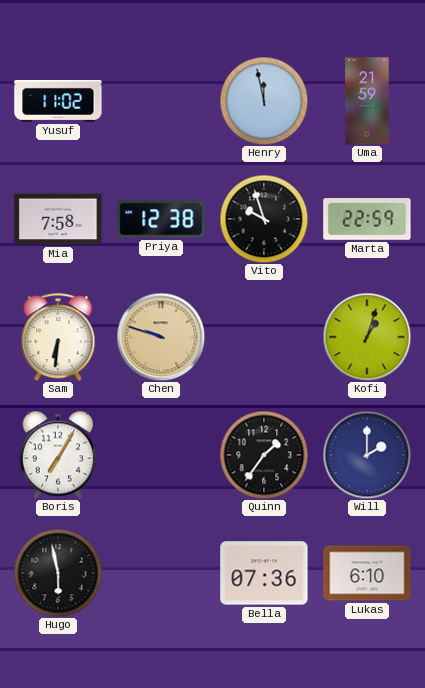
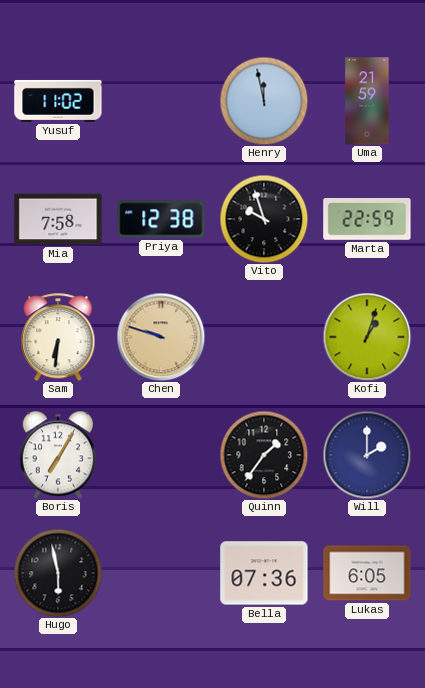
Lukas: 6:10 -> 6:05 (367, 573)
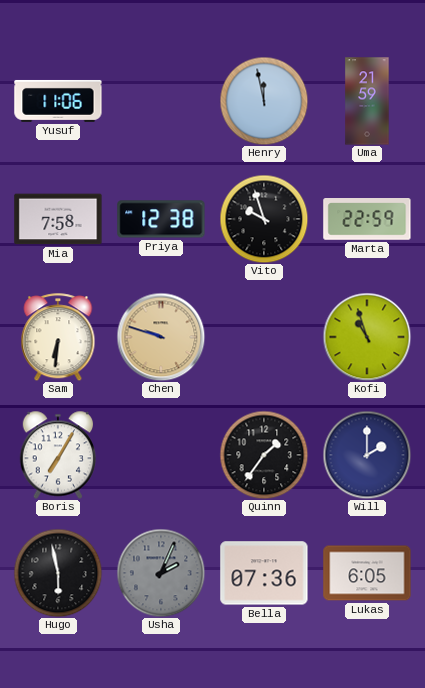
Yusuf: 11:02 -> 11:06 (58, 101)
Kofi: 1:03 -> 10:57 (367, 337)
Usha: none -> 2:04 (161, 573)
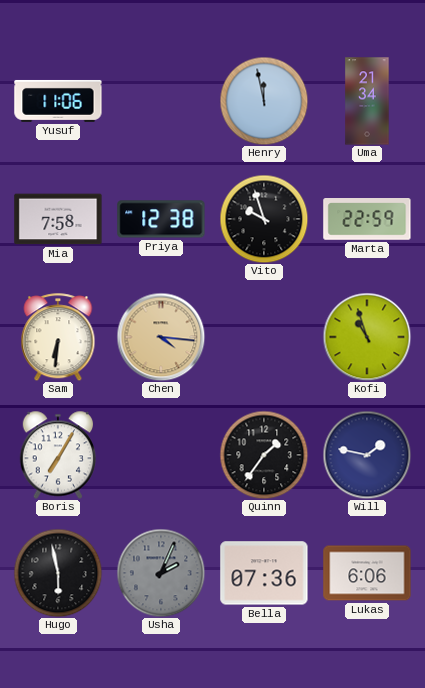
Uma: 21:59 -> 21:34 (367, 101)
Chen: 9:48 -> 4:16 (161, 337)
Will: 2:00 -> 1:47 (367, 455)
Lukas: 6:05 -> 6:06 (367, 573)
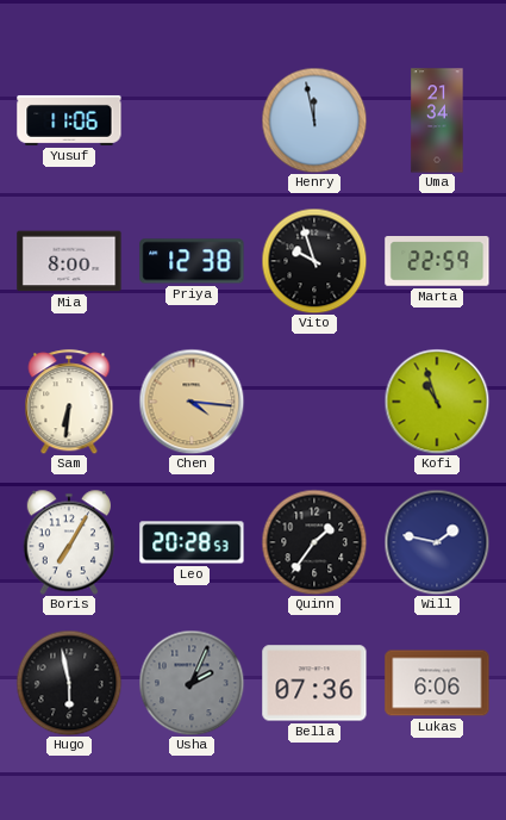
Mia: 7:58 -> 8:00 (69, 261)
Leo: none -> 20:28 (192, 542)
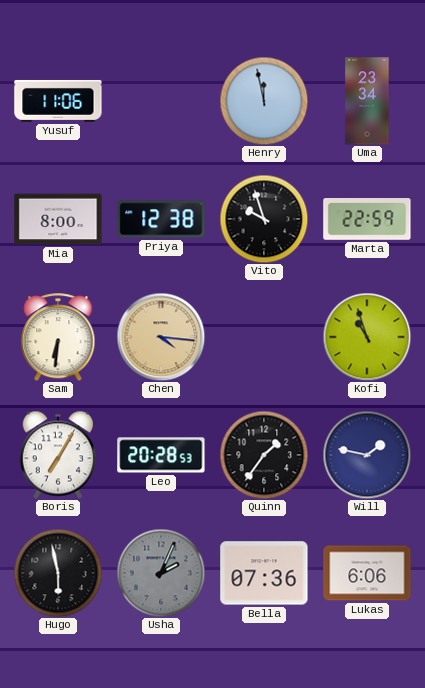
Uma: 21:34 -> 23:34 (367, 101)
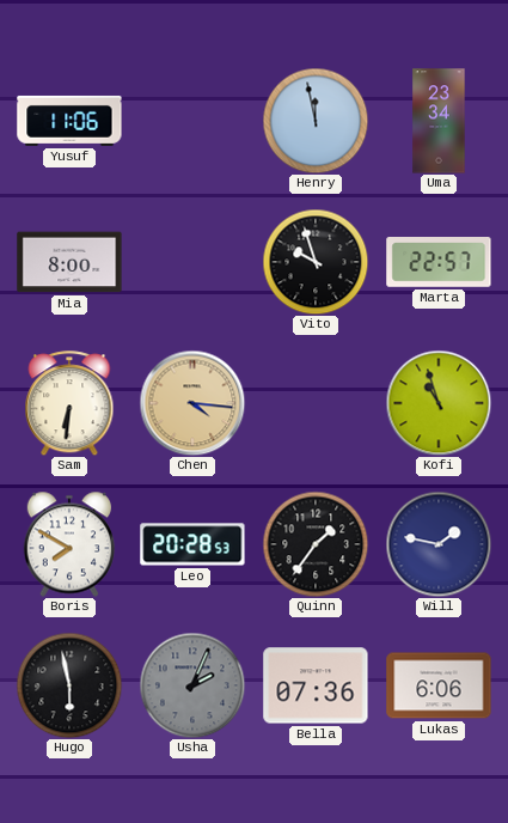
Priya: 12:38 -> none (161, 219)
Marta: 22:59 -> 22:57 (439, 262)
Boris: 7:05 -> 7:50 (69, 544)
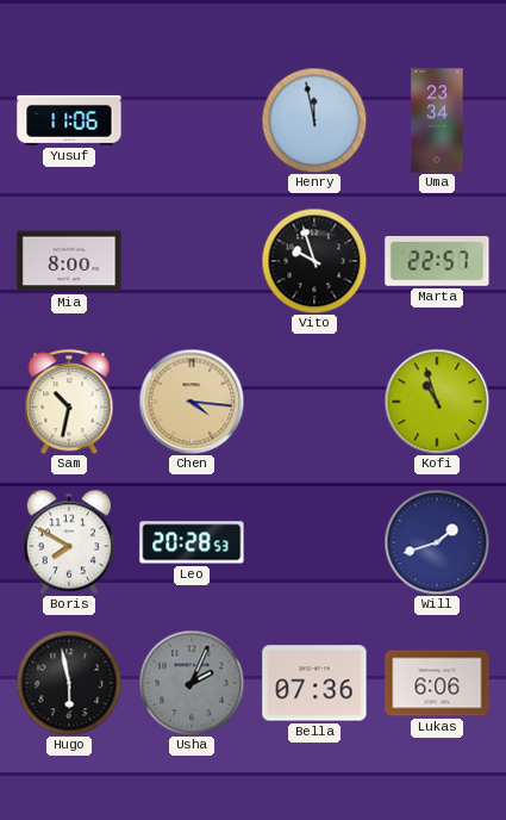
Sam: 6:31 -> 10:32 (69, 402)
Quinn: 1:36 -> none (316, 544)
Will: 1:47 -> 1:42 (437, 542)
